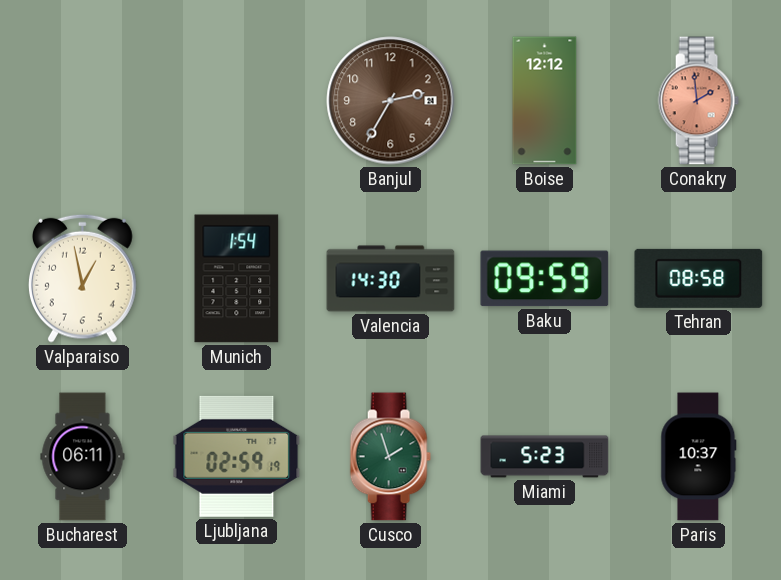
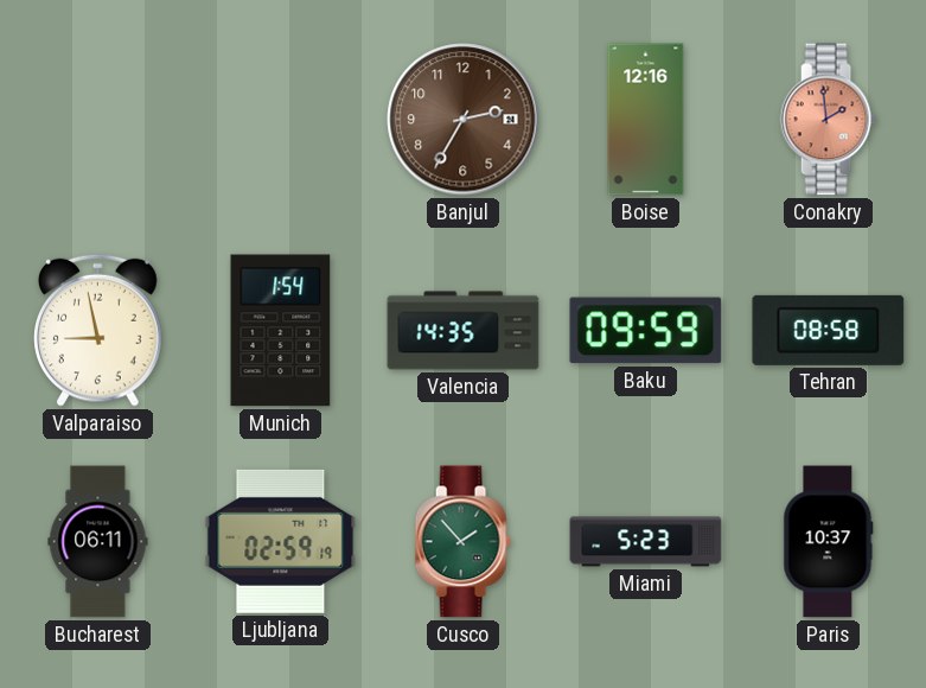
Boise: 12:12 -> 12:16 (646, 120)
Valparaiso: 12:58 -> 8:58 (98, 330)
Valencia: 14:30 -> 14:35 (464, 331)
Cusco: 1:57 -> 1:53 (462, 542)
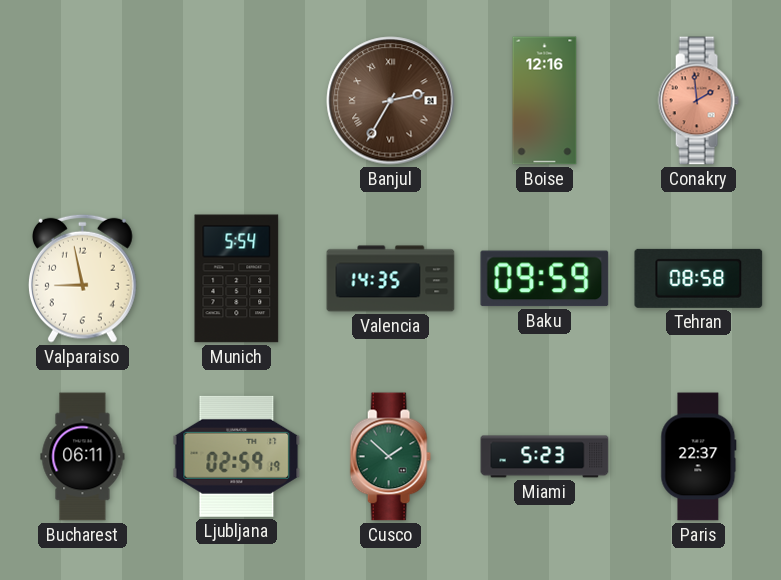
Banjul numerals: Arabic -> Roman (391, 101)
Munich: 1:54 -> 5:54 (237, 279)
Cusco: 1:53 -> 1:52 (390, 457)
Paris: 10:37 -> 22:37 (699, 457)
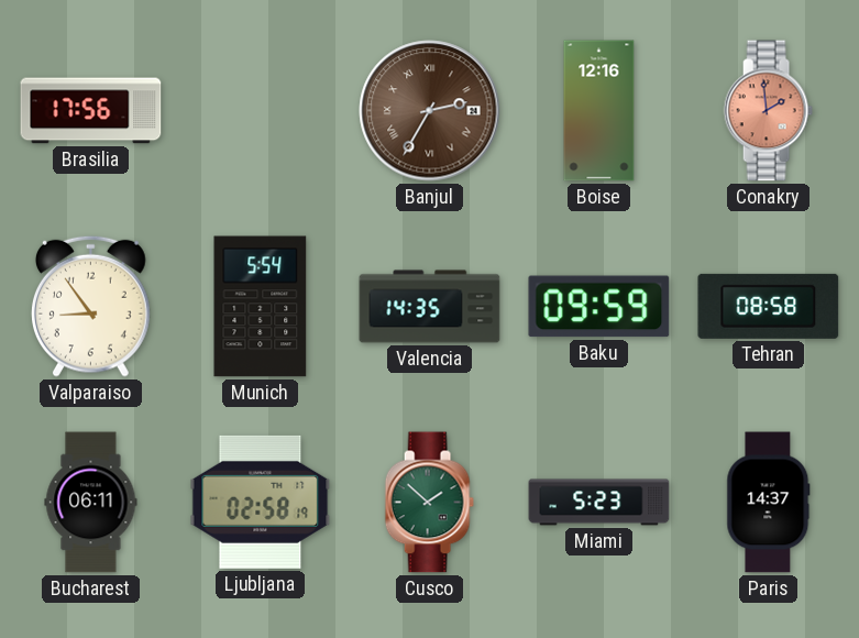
Brasilia: none -> 17:56 (91, 111)
Valparaiso: 8:58 -> 8:54 (91, 306)
Ljubljana: 02:59 -> 02:58 (261, 502)
Paris: 22:37 -> 14:37 (769, 503)
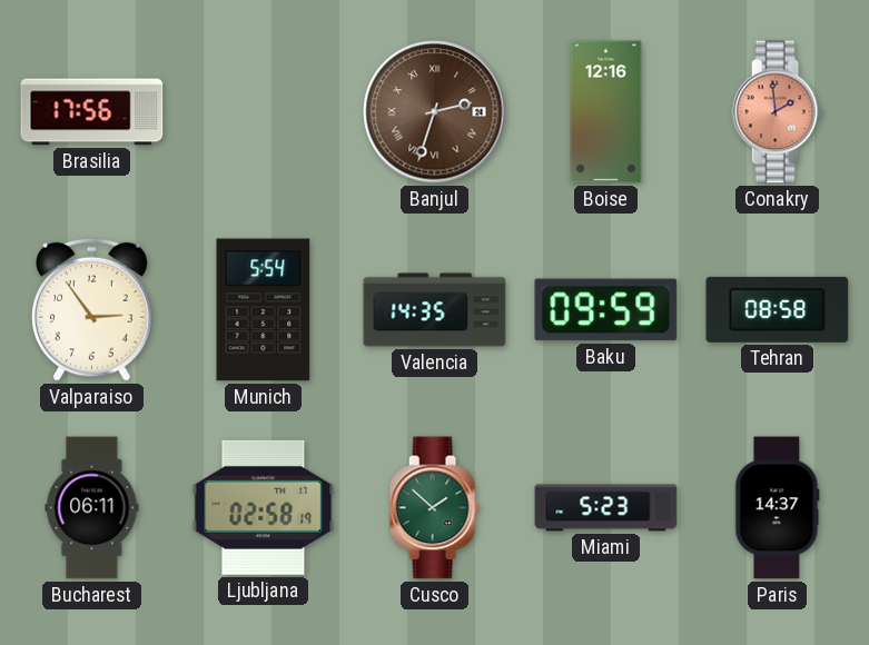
Banjul: 2:35 -> 2:33 (435, 112)
Valparaiso: 8:54 -> 2:54 (92, 309)
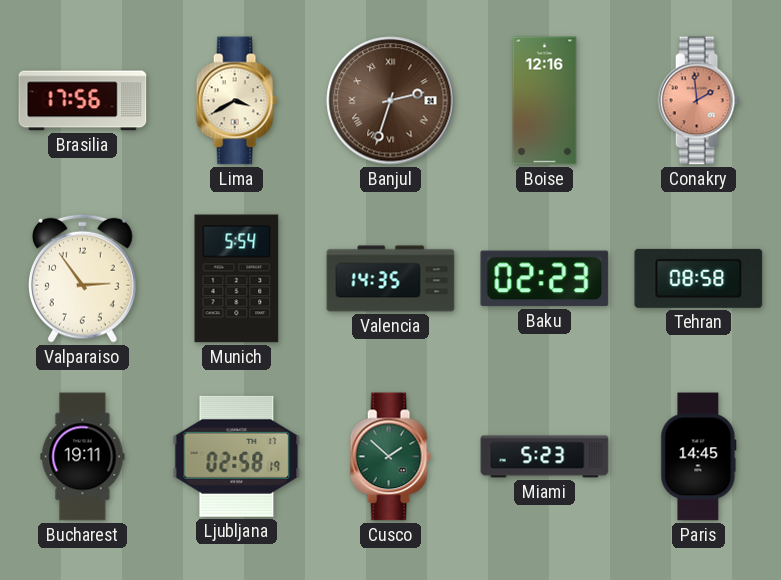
Lima: none -> 3:40 (236, 101)
Baku: 09:59 -> 02:23 (545, 279)
Bucharest: 06:11 -> 19:11 (83, 457)
Paris: 14:37 -> 14:45 (699, 457)
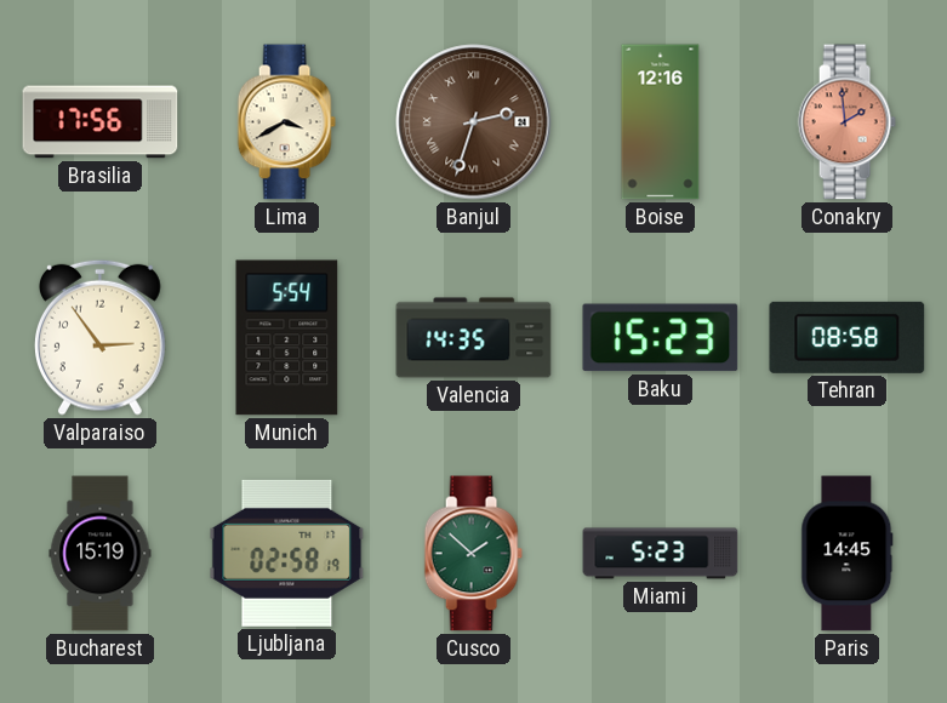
Baku: 02:23 -> 15:23 (661, 338)
Bucharest: 19:11 -> 15:19 (101, 554)
